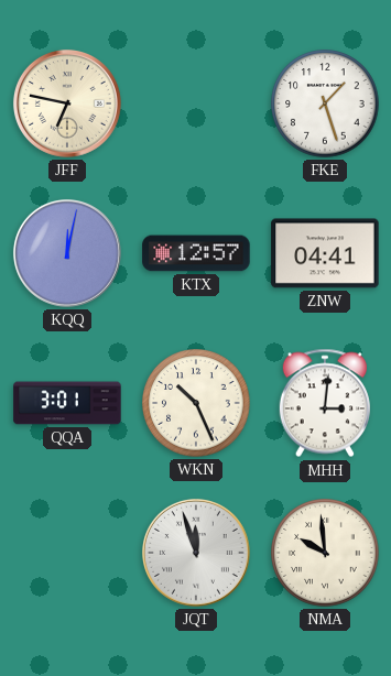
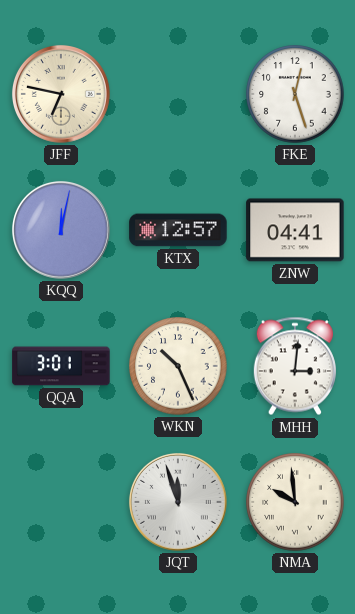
FKE: 1:27 -> 12:27 (295, 94)
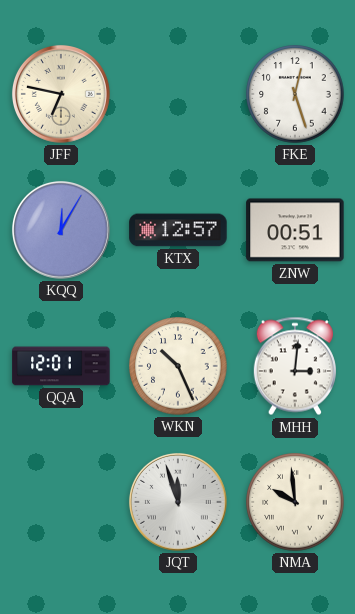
KQQ: 12:02 -> 12:05 (61, 230)
ZNW: 04:41 -> 00:51 (295, 230)
QQA: 3:01 -> 12:01 (61, 366)
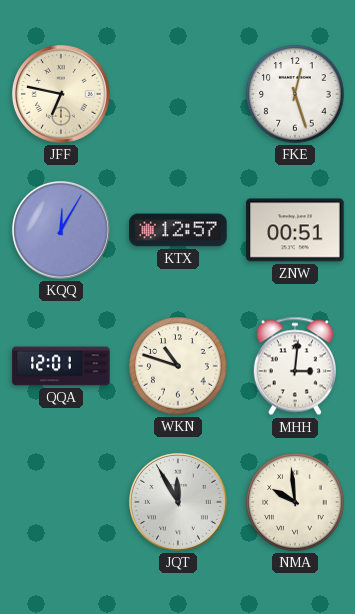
WKN: 10:26 -> 10:48 (178, 366)
JQT: 11:57 -> 11:55 (178, 502)
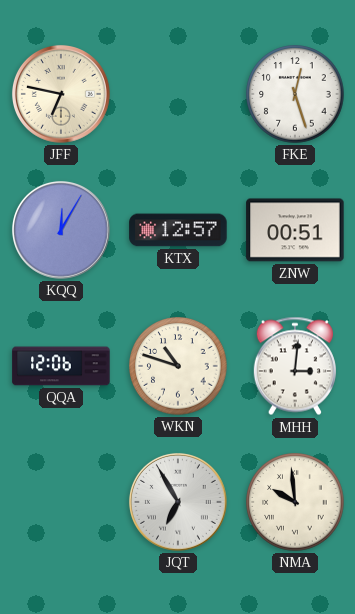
QQA: 12:01 -> 12:06 (61, 366)
JQT: 11:55 -> 6:55 (178, 502)
